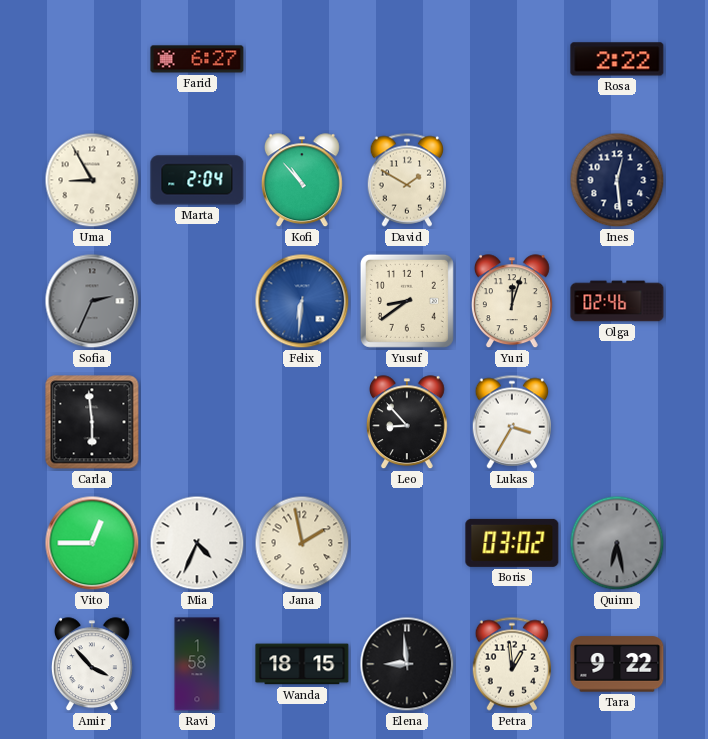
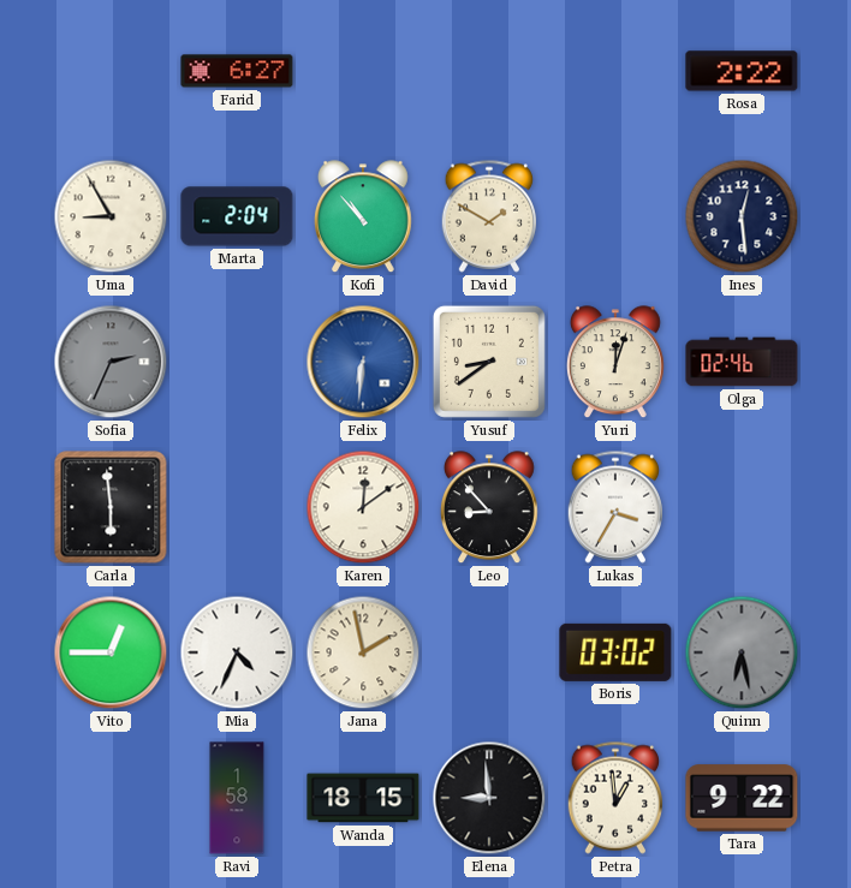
Karen: none -> 12:09 (363, 507)
Amir: 3:53 -> none (92, 665)
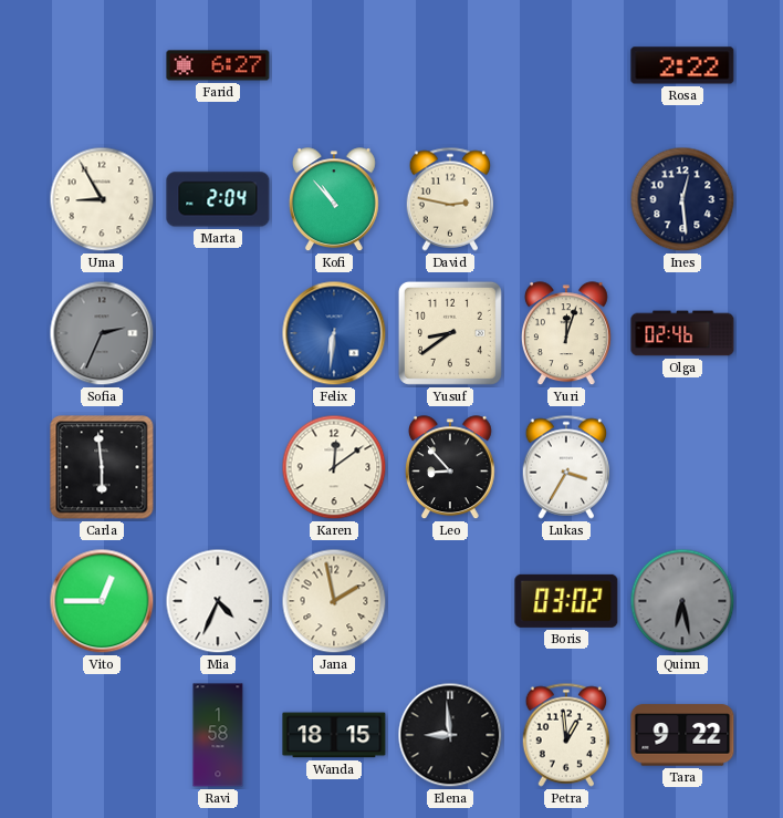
David: 1:50 -> 2:47 (450, 199)
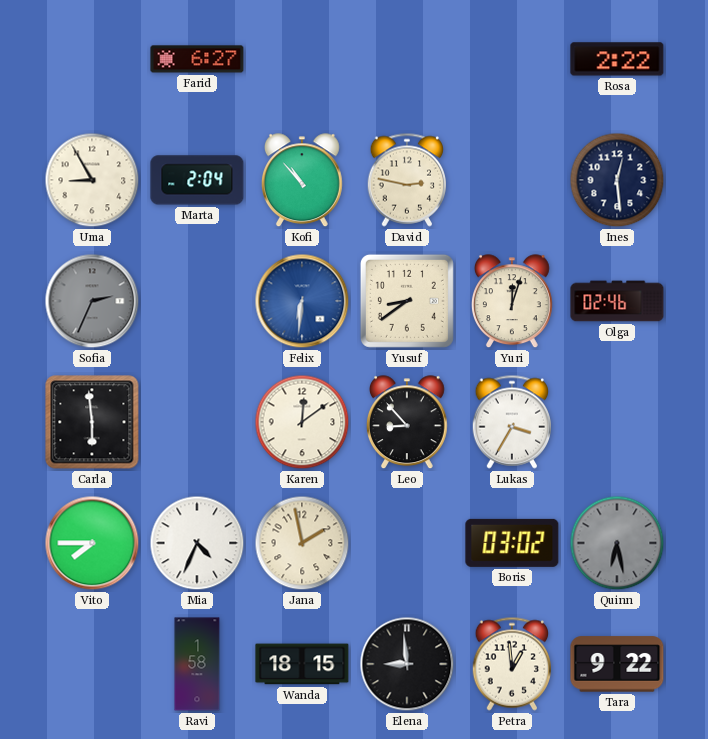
Vito: 12:45 -> 7:45 (92, 543)
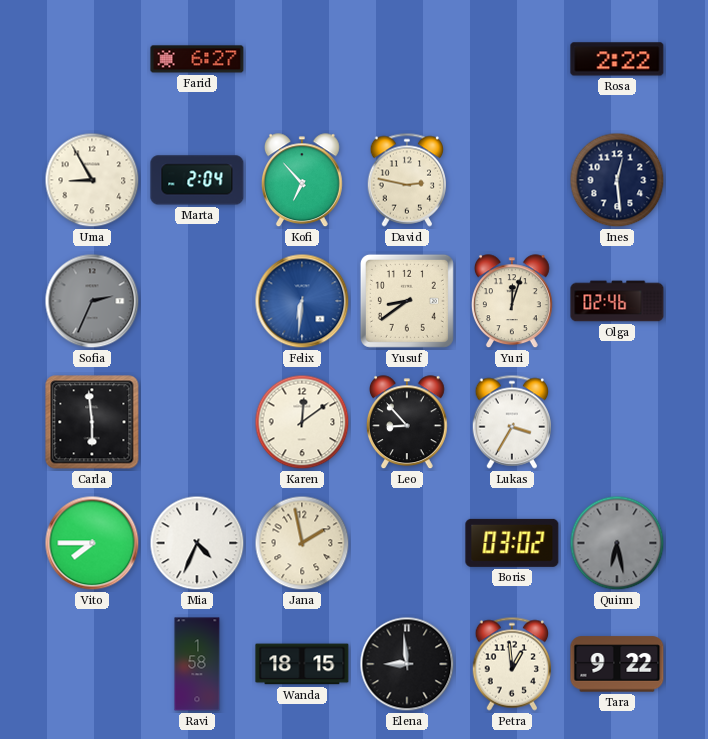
Kofi: 10:53 -> 6:53 (302, 181)
